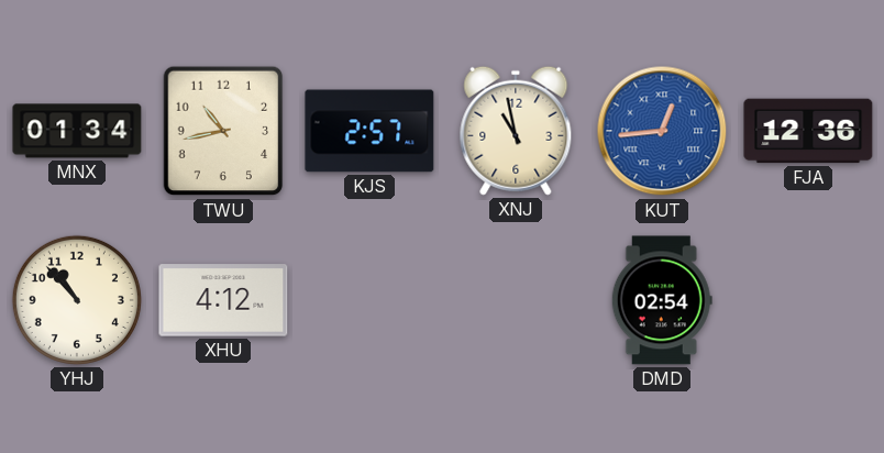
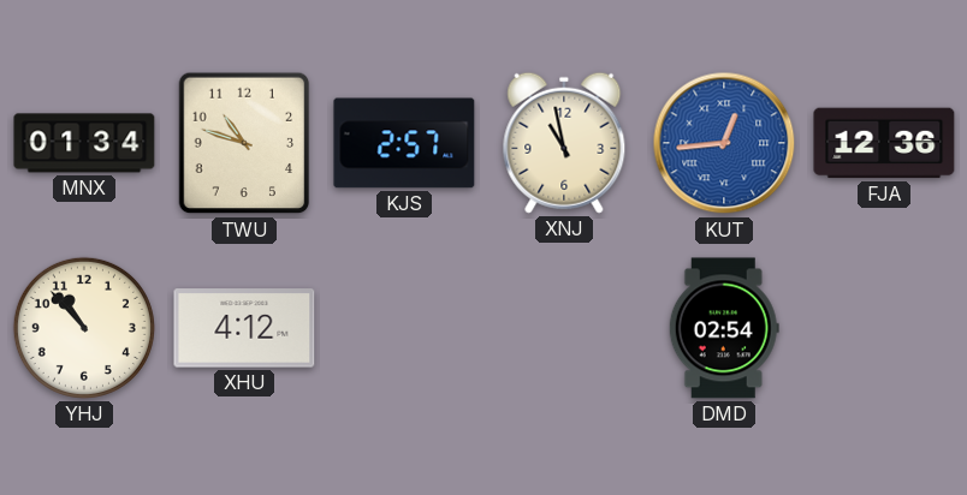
TWU: 10:43 -> 10:48 (244, 143)
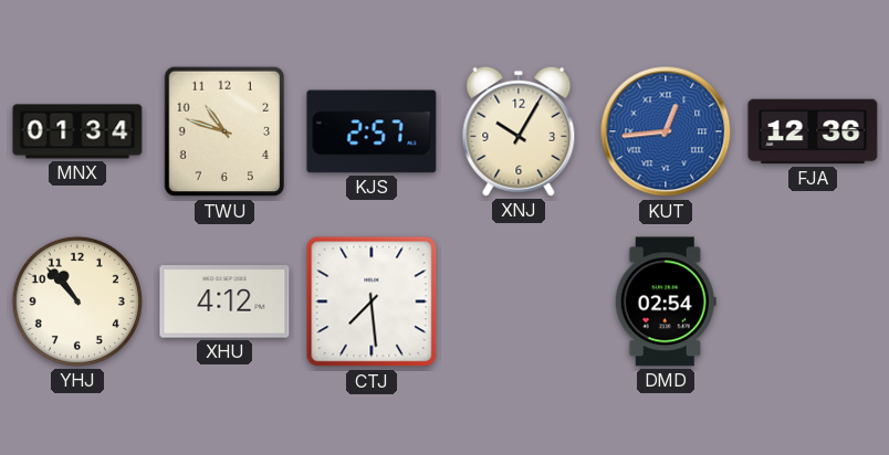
XNJ: 10:58 -> 10:05 (519, 131)
CTJ: none -> 7:29 (372, 301)
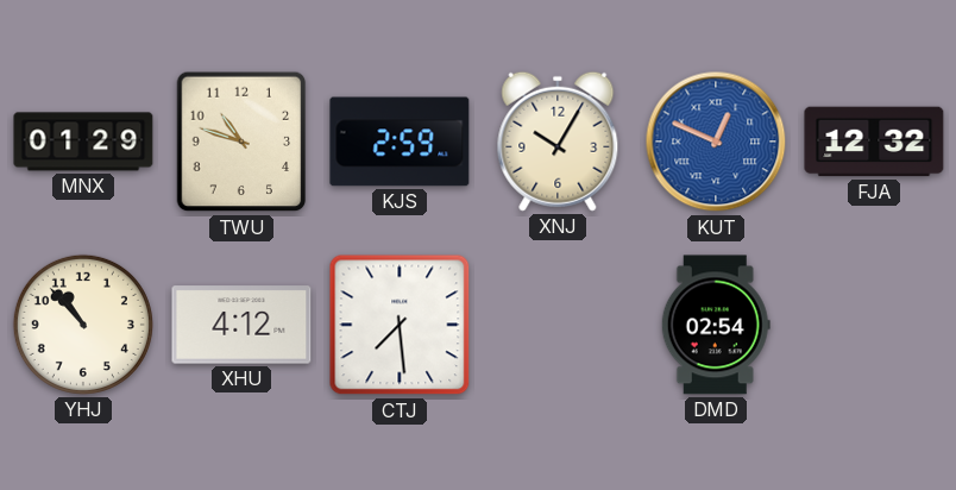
MNX: 01:34 -> 01:29 (83, 142)
KJS: 2:57 -> 2:59 (400, 142)
KUT: 12:44 -> 12:49 (716, 142)
FJA: 12:36 -> 12:32 (874, 142)
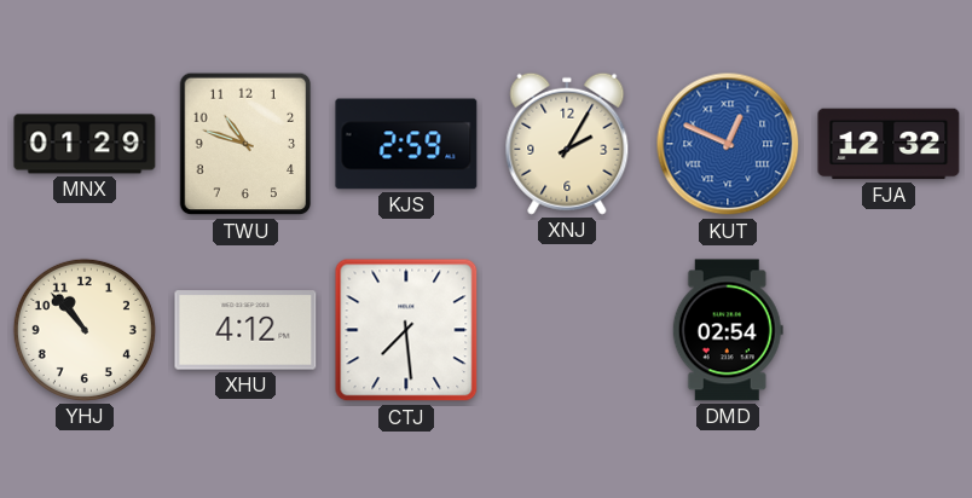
XNJ: 10:05 -> 2:05 (567, 144)
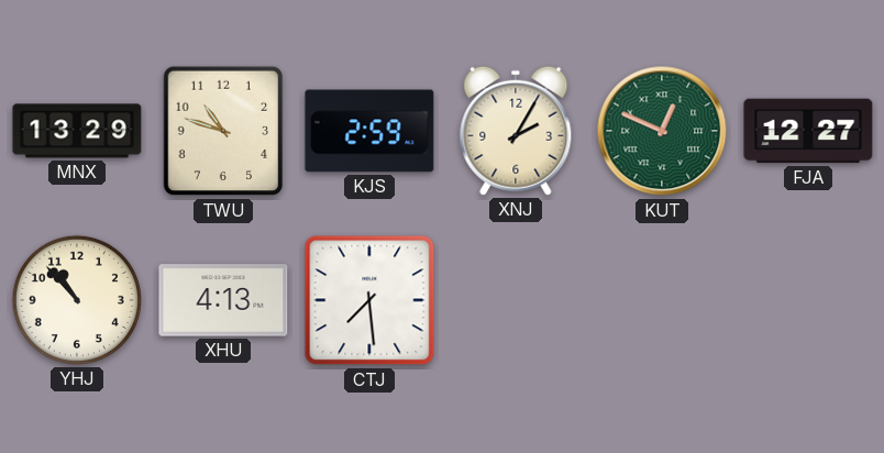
MNX: 01:29 -> 13:29 (77, 131)
KUT dial: blue -> green (662, 131)
FJA: 12:32 -> 12:27 (808, 131)
XHU: 4:12 -> 4:13 (223, 300)
DMD: 02:54 -> none (728, 330)
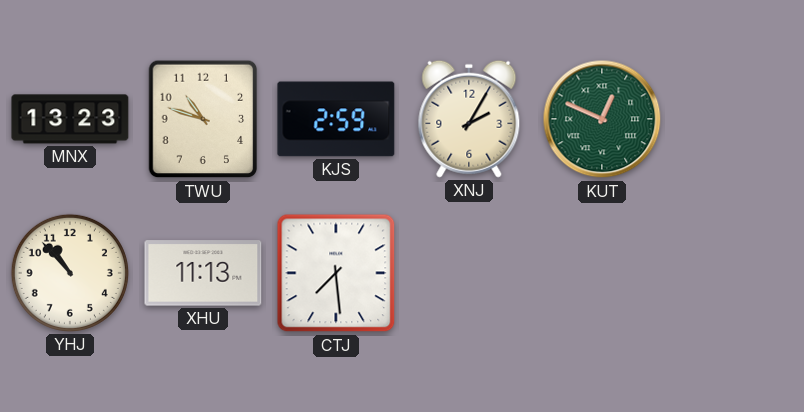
MNX: 13:29 -> 13:23 (70, 119)
FJA: 12:27 -> none (808, 131)
XHU: 4:13 -> 11:13 (203, 273)
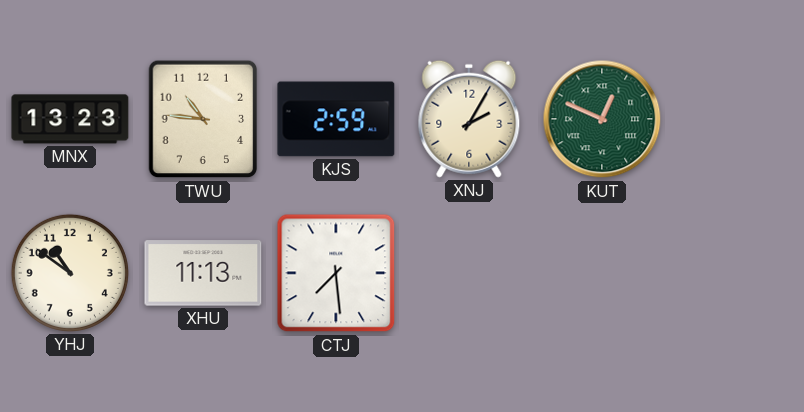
TWU: 10:48 -> 10:46 (203, 119)
YHJ: 10:53 -> 10:51 (70, 273)
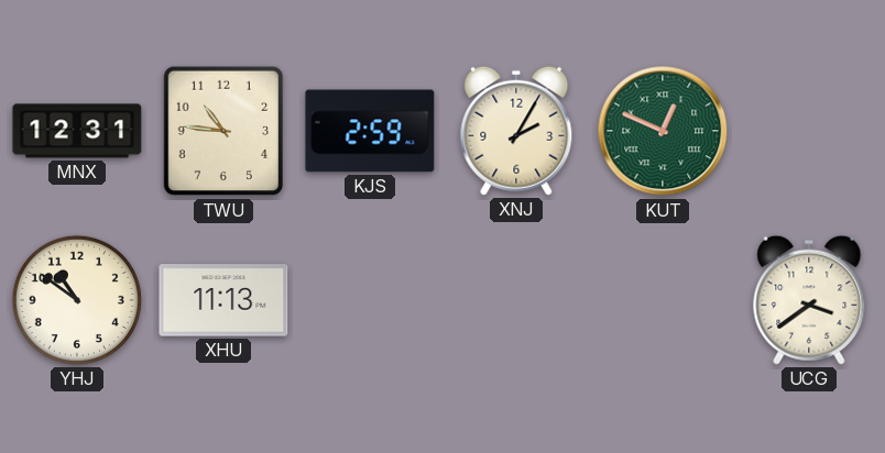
MNX: 13:23 -> 12:31 (77, 131)
CTJ: 7:29 -> none (336, 273)
UCG: none -> 3:39 (809, 300)
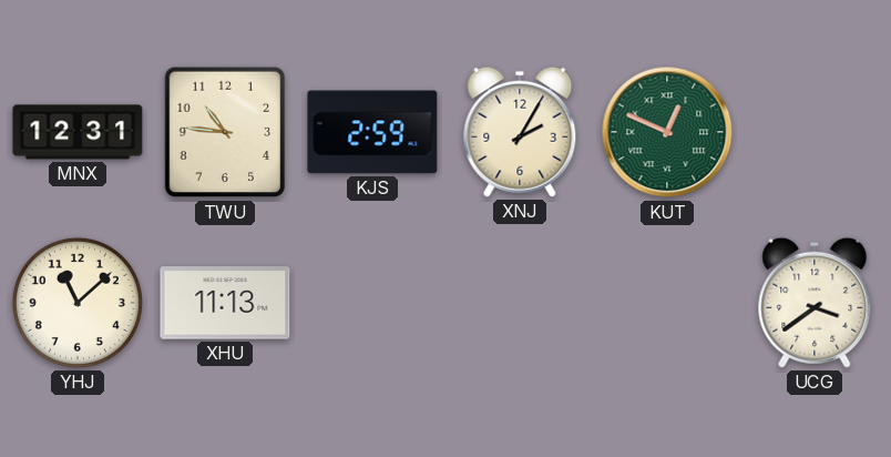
YHJ: 10:51 -> 11:08 (78, 303)
